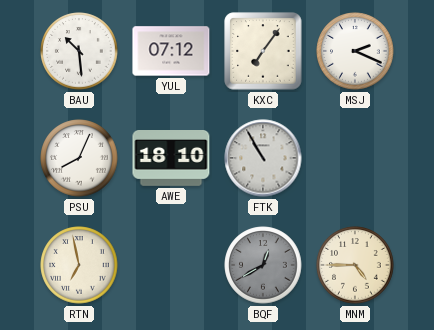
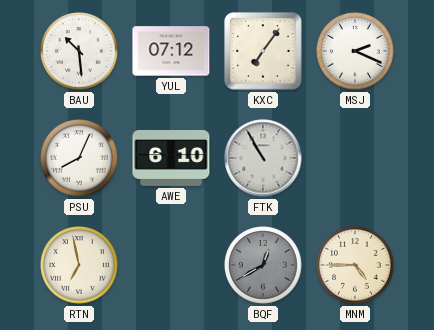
AWE: 18:10 -> 6:10 (171, 159)
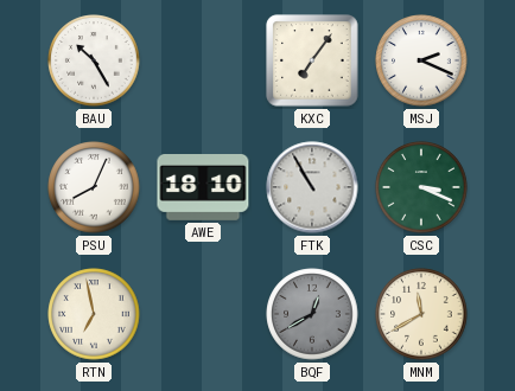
BAU: 10:29 -> 10:25 (94, 60)
YUL: 07:12 -> none (171, 51)
AWE: 6:10 -> 18:10 (203, 188)
CSC: none -> 3:19 (421, 187)
MNM: 4:45 -> 11:40 (421, 314)
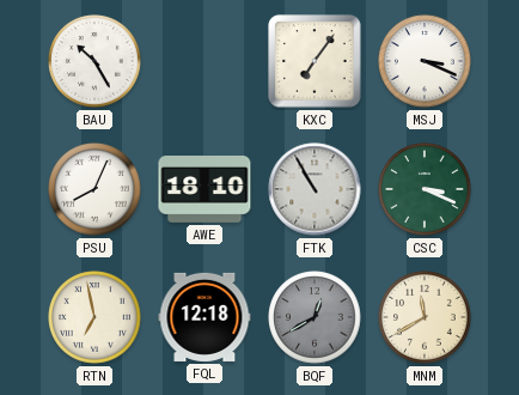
MSJ: 2:19 -> 3:19 (425, 61)
FQL: none -> 12:18 (204, 317)
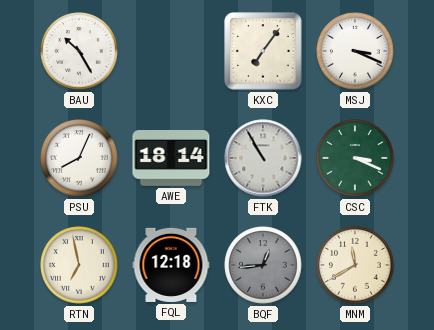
AWE: 18:10 -> 18:14 (171, 159)
BQF: 12:40 -> 12:44 (263, 265)
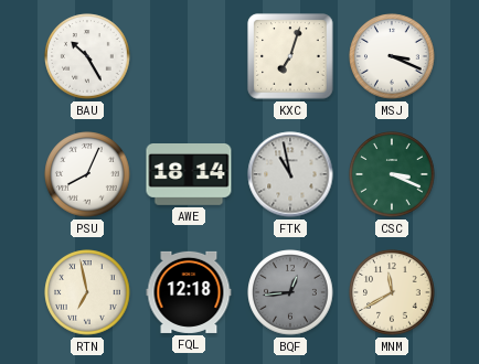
KXC: 7:06 -> 7:03 (290, 56)
FTK: 10:55 -> 10:58 (290, 174)
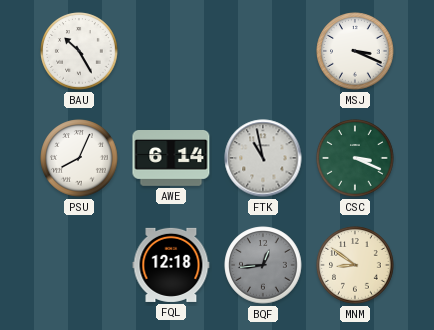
KXC: 7:03 -> none (290, 56)
AWE: 18:14 -> 6:14 (171, 159)
RTN: 6:58 -> none (87, 292)
MNM: 11:40 -> 8:51 (355, 265)
